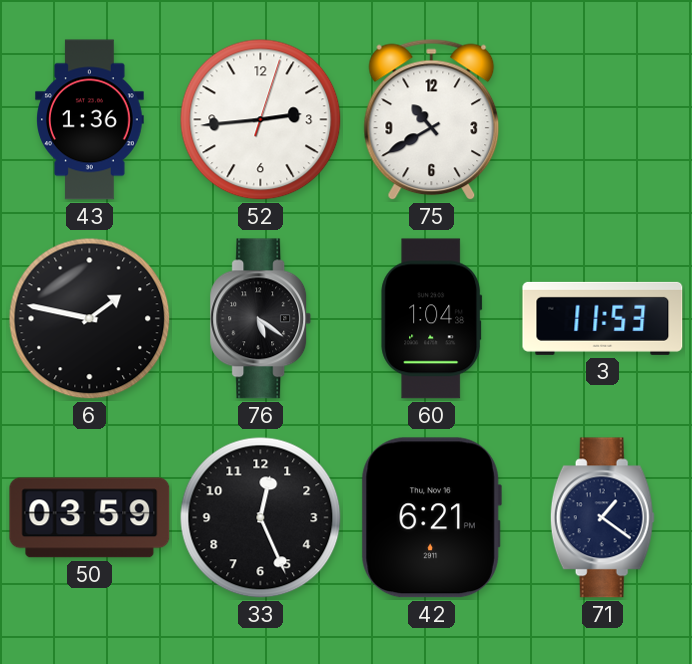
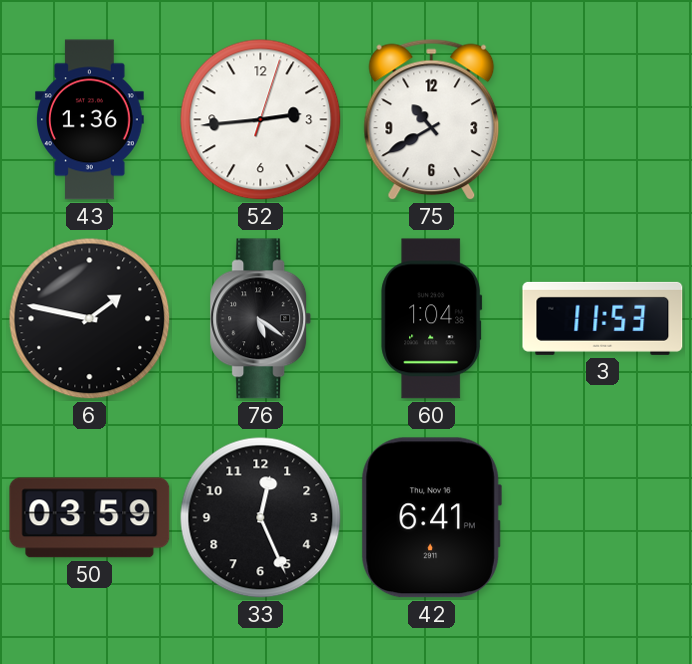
42: 6:21 -> 6:41 (431, 518)
71: 1:21 -> none (602, 518)
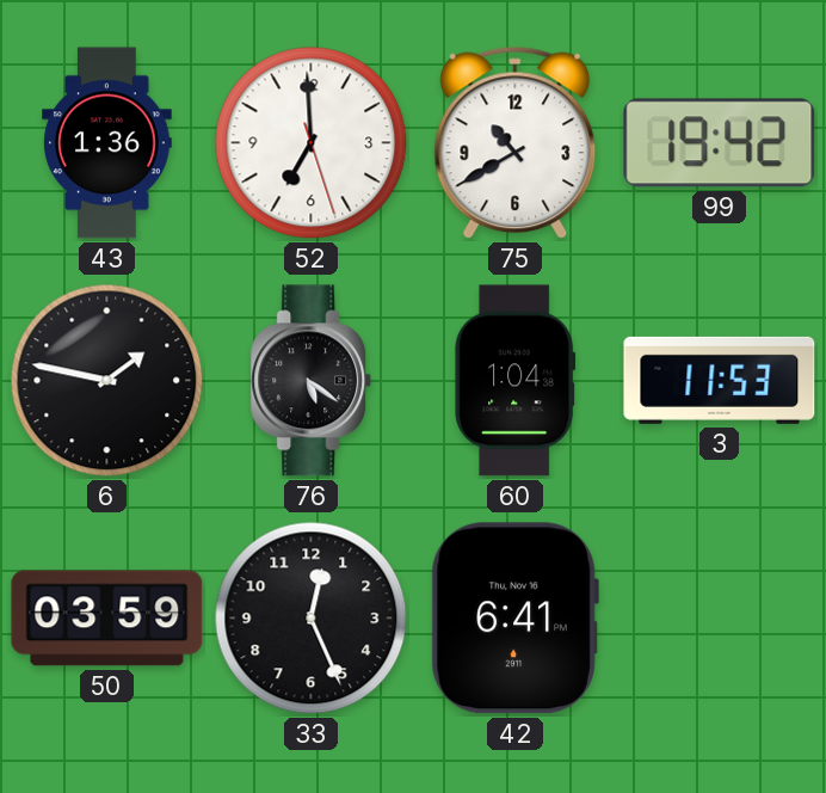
52: 2:44 -> 6:59 (312, 143)
99: none -> 19:42 (720, 143)
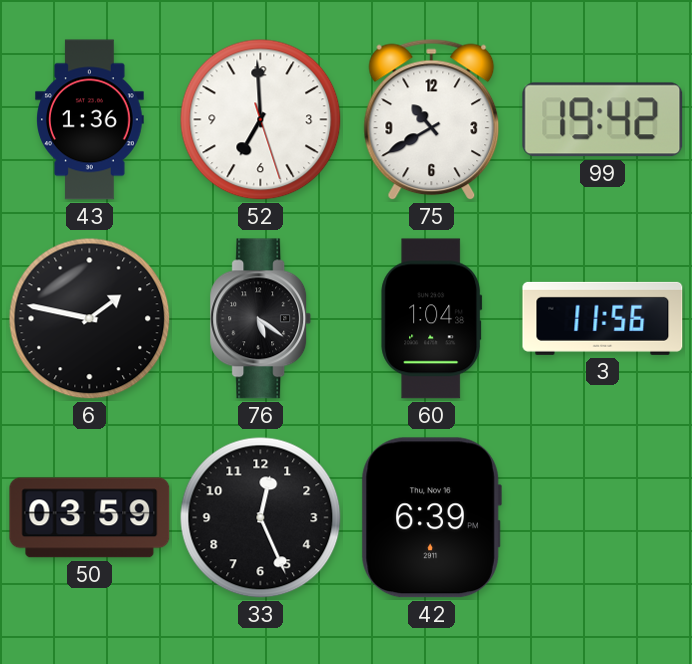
3: 11:53 -> 11:56 (603, 318)
42: 6:41 -> 6:39 (431, 518)
